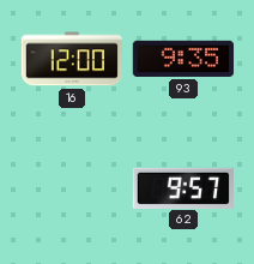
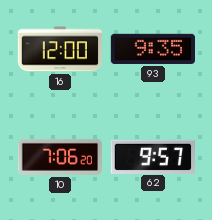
10: none -> 7:06 (59, 157)
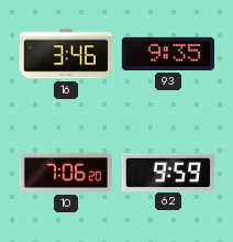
16: 12:00 -> 3:46 (66, 54)
62: 9:57 -> 9:59 (167, 172)
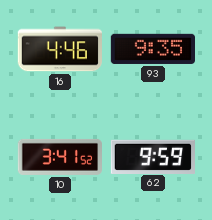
16: 3:46 -> 4:46 (60, 49)
10: 7:06 -> 3:41 (59, 157)
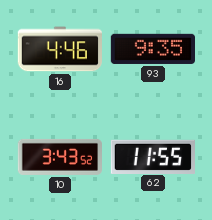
10: 3:41 -> 3:43 (59, 157)
62: 9:59 -> 11:55 (152, 156)
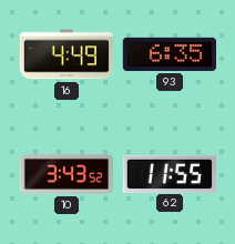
16: 4:46 -> 4:49 (67, 54)
93: 9:35 -> 6:35 (168, 54)
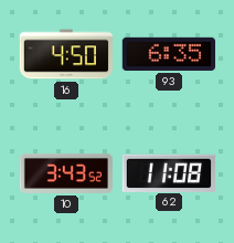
16: 4:49 -> 4:50 (66, 54)
62: 11:55 -> 11:08 (168, 172)
